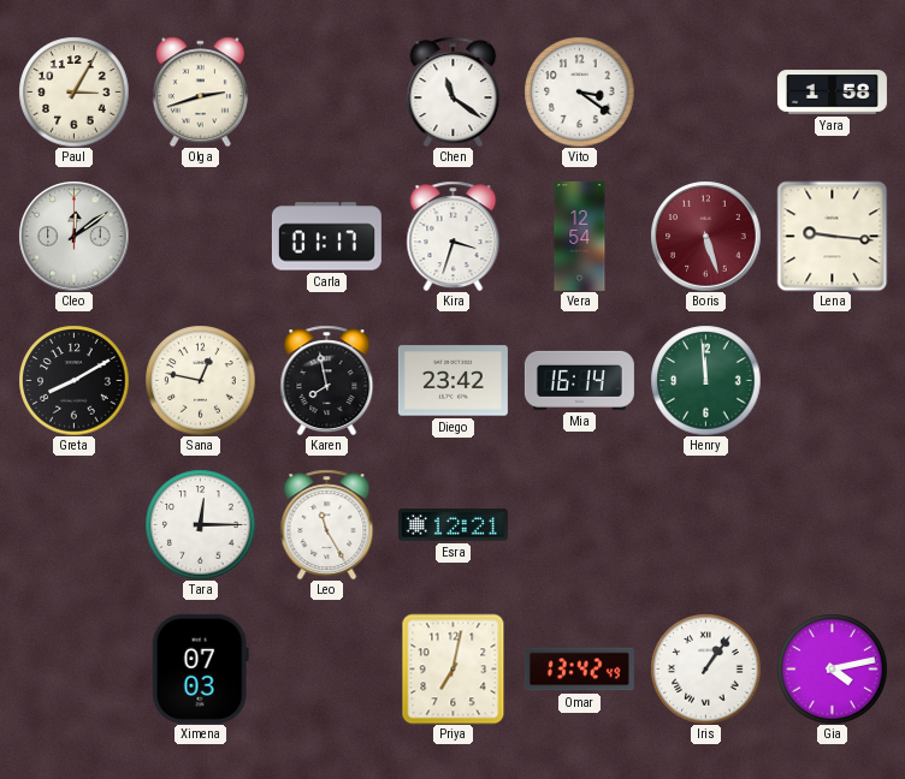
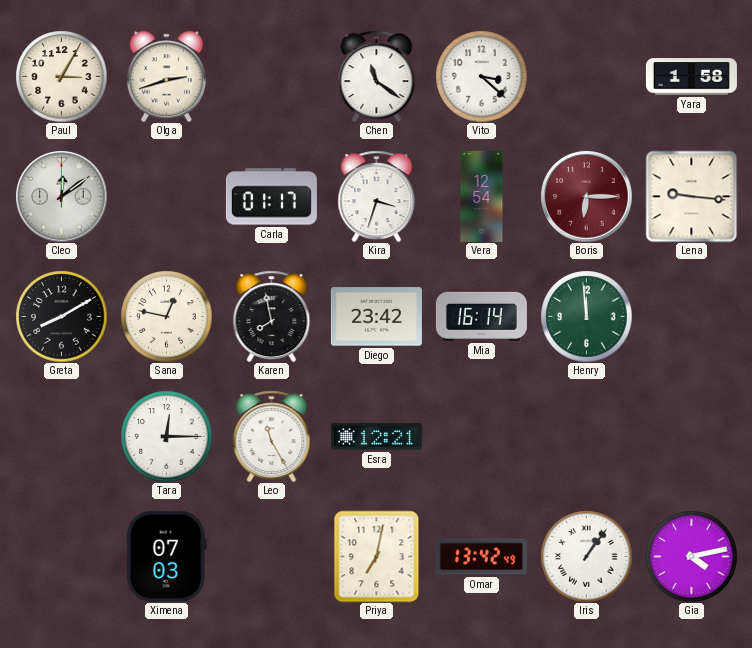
Vito: 3:21 -> 3:22 (481, 76)
Boris: 5:27 -> 6:15 (586, 196)
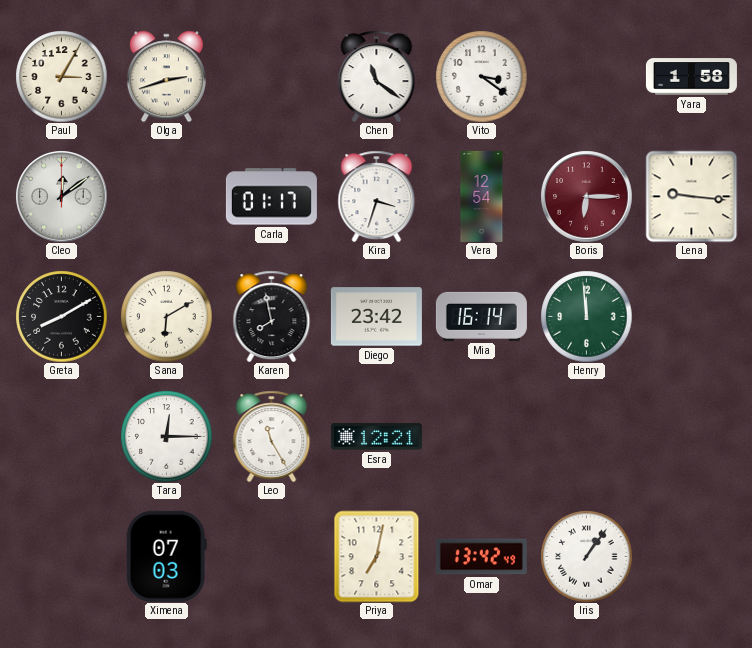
Vito: 3:22 -> 3:21 (481, 76)
Sana: 12:47 -> 6:10 (166, 316)
Gia: 4:13 -> none (691, 556)
